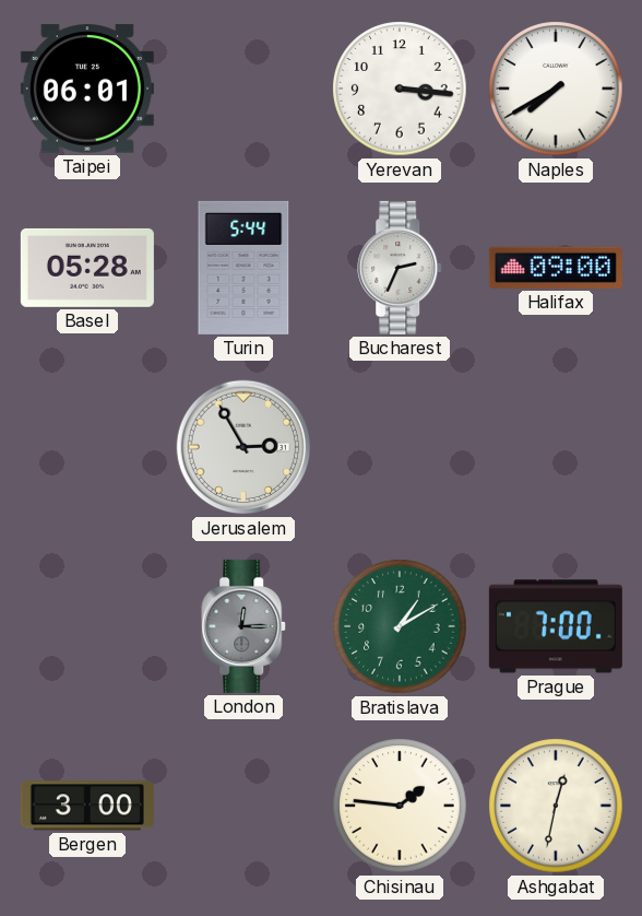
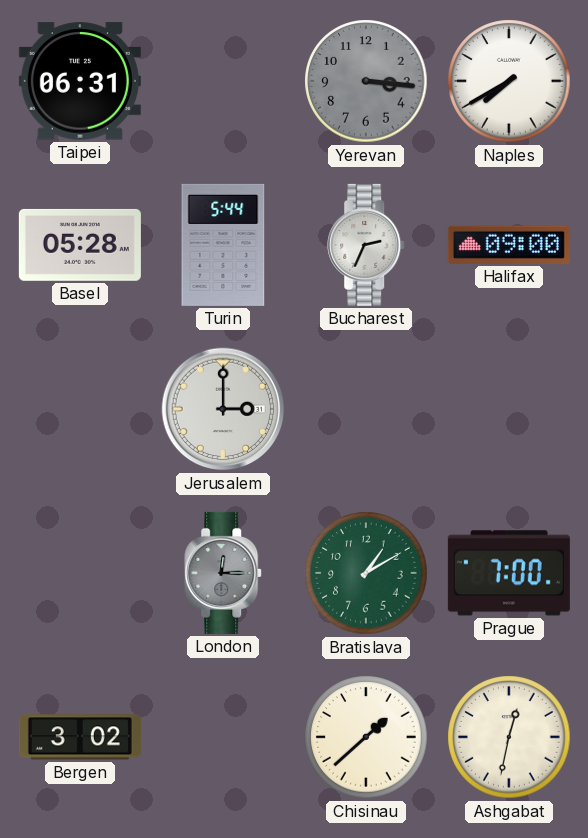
Taipei: 06:01 -> 06:31 (80, 81)
Yerevan dial: white -> grey (366, 81)
Jerusalem: 2:55 -> 3:00 (223, 409)
Bergen: 3:00 -> 3:02 (80, 737)
Chisinau: 1:46 -> 1:38 (366, 737)
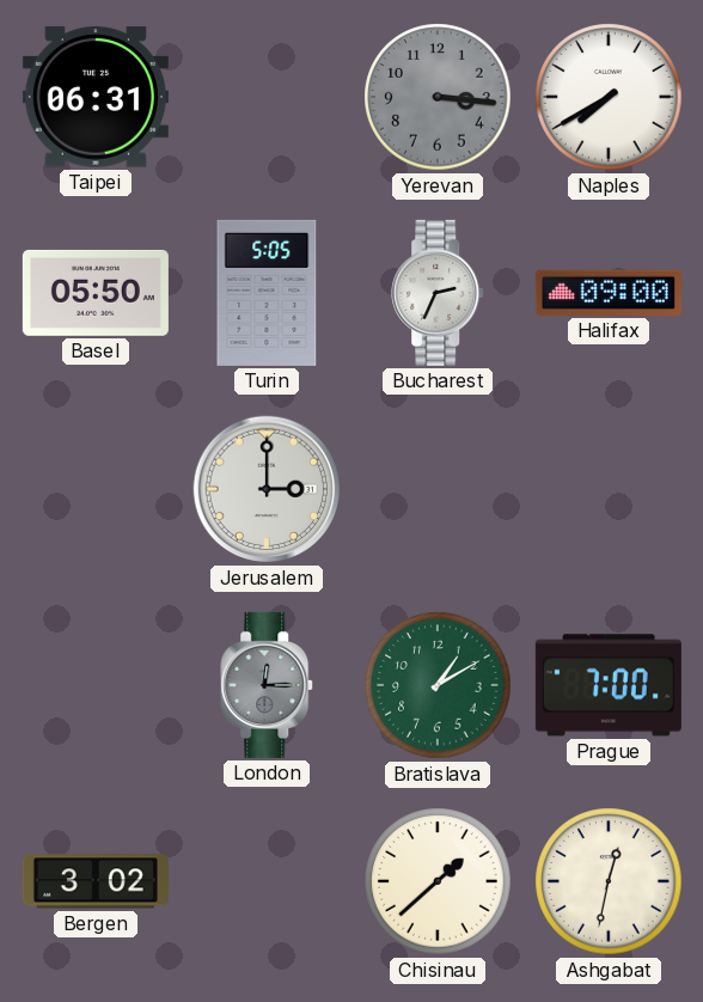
Basel: 05:28 -> 05:50 (96, 293)
Turin: 5:44 -> 5:05 (267, 293)
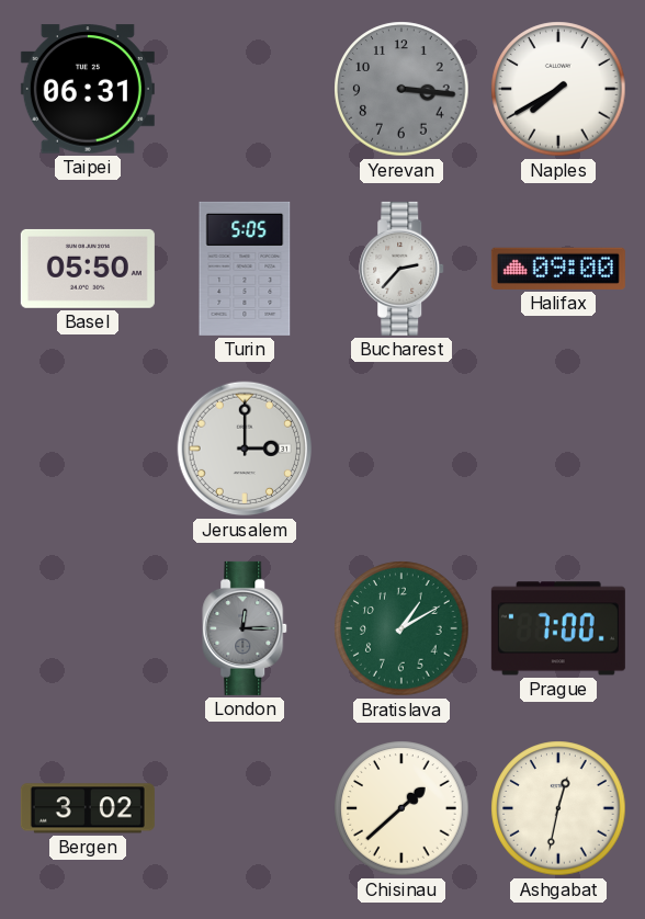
Bucharest: 2:34 -> 2:37 (403, 269)
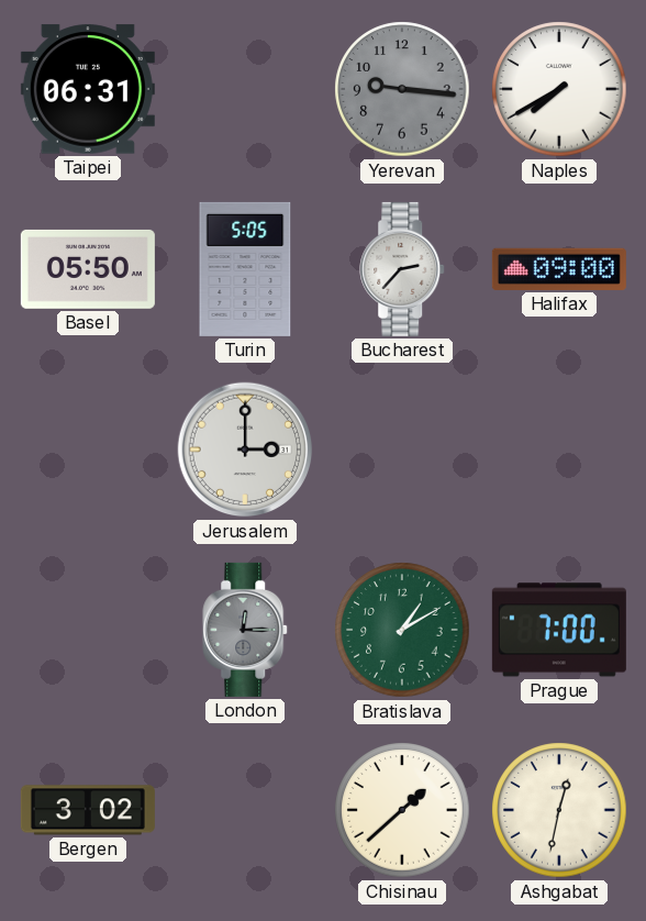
Yerevan: 3:16 -> 9:16 (402, 89)
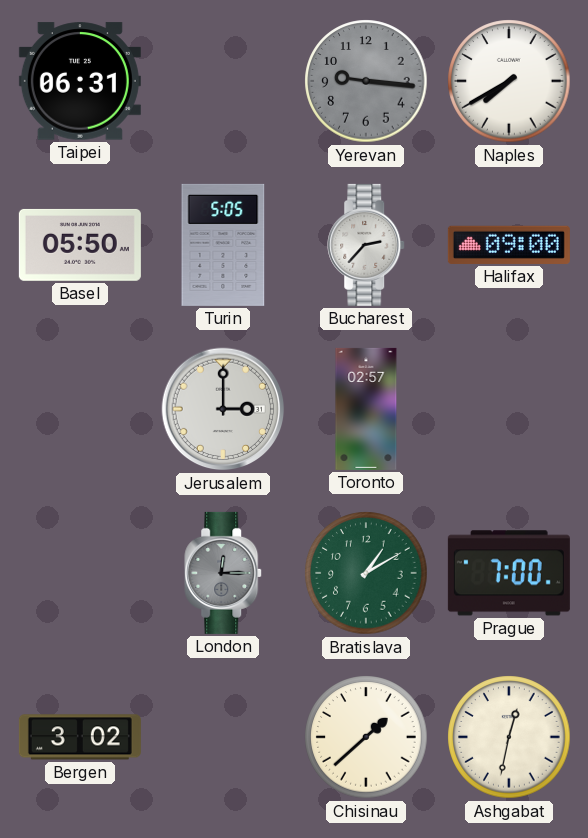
Toronto: none -> 02:57 (366, 409)
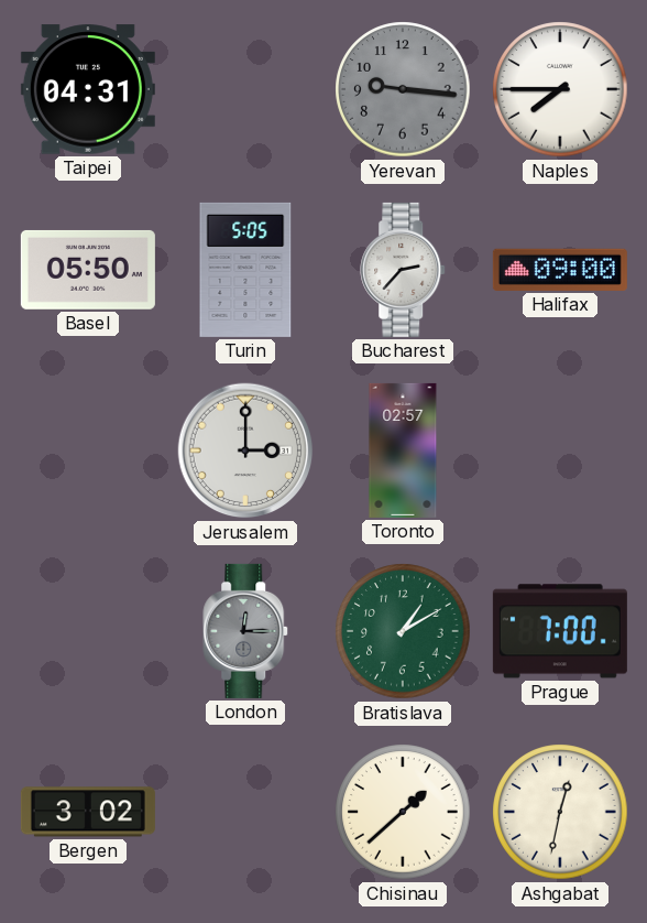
Taipei: 06:31 -> 04:31 (88, 89)
Naples: 7:40 -> 7:45 (560, 89)
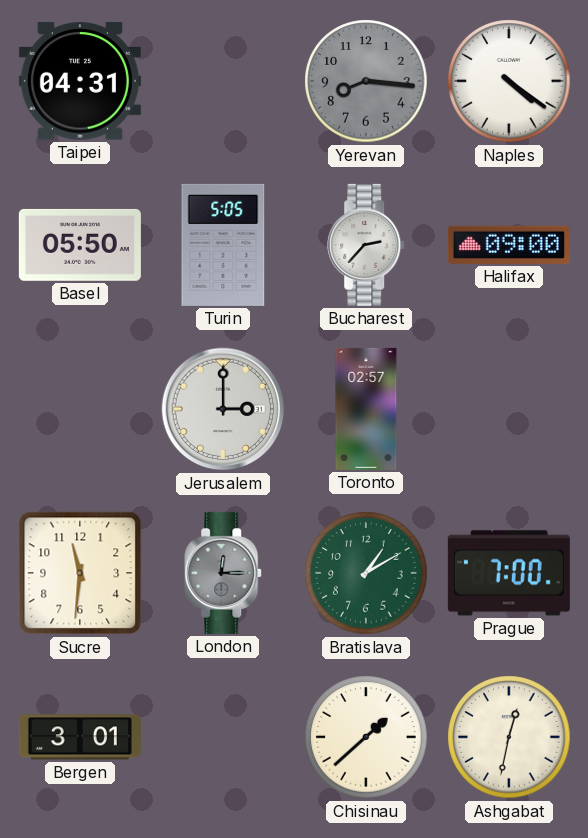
Yerevan: 9:16 -> 8:16 (366, 81)
Naples: 7:45 -> 4:21 (509, 81)
Sucre: none -> 11:31 (80, 573)
Bergen: 3:02 -> 3:01 (80, 737)
